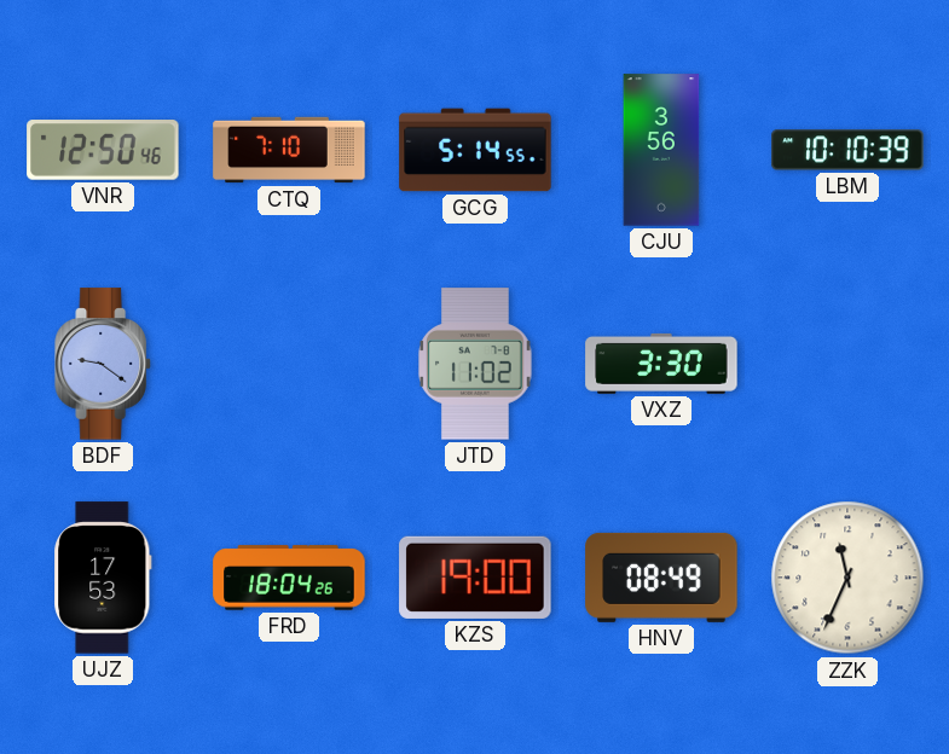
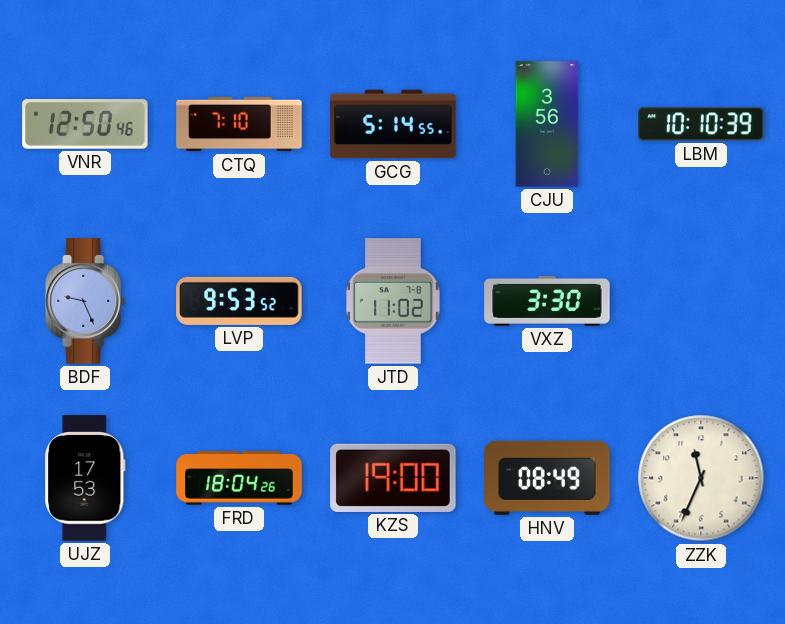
BDF: 9:21 -> 9:26 (85, 301)
LVP: none -> 9:53 (239, 301)
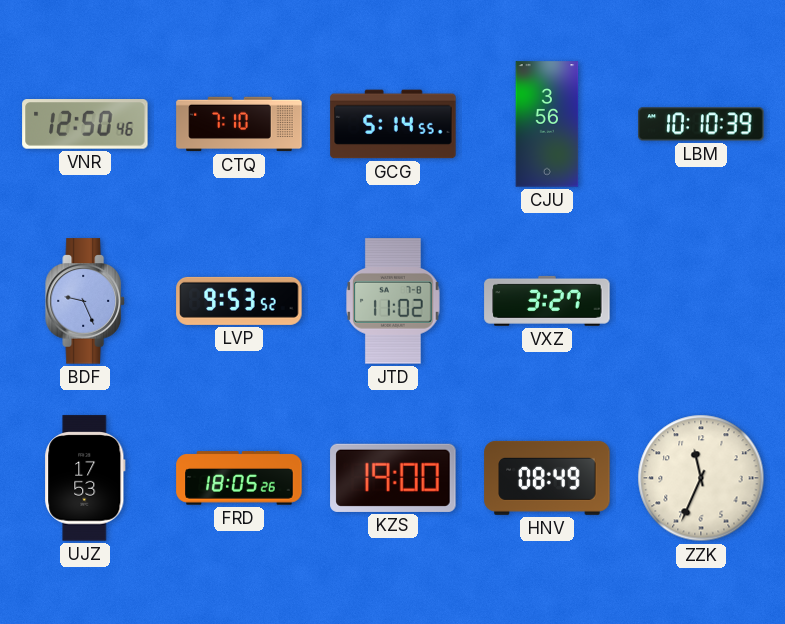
VXZ: 3:30 -> 3:27 (547, 301)
FRD: 18:04 -> 18:05 (239, 478)
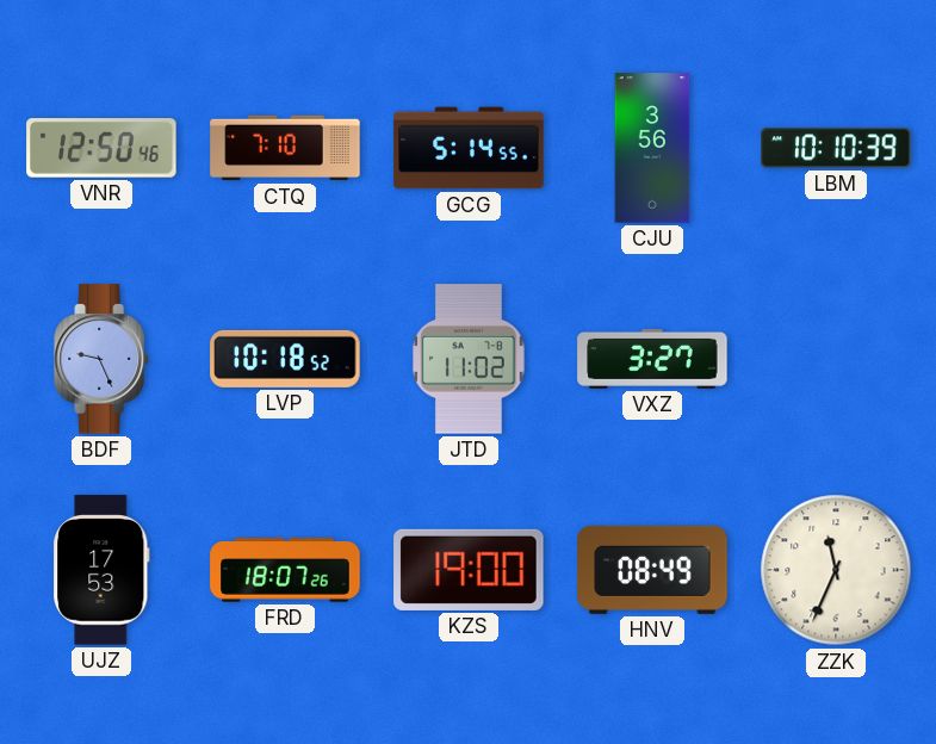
LVP: 9:53 -> 10:18 (285, 359)
FRD: 18:05 -> 18:07 (285, 570)
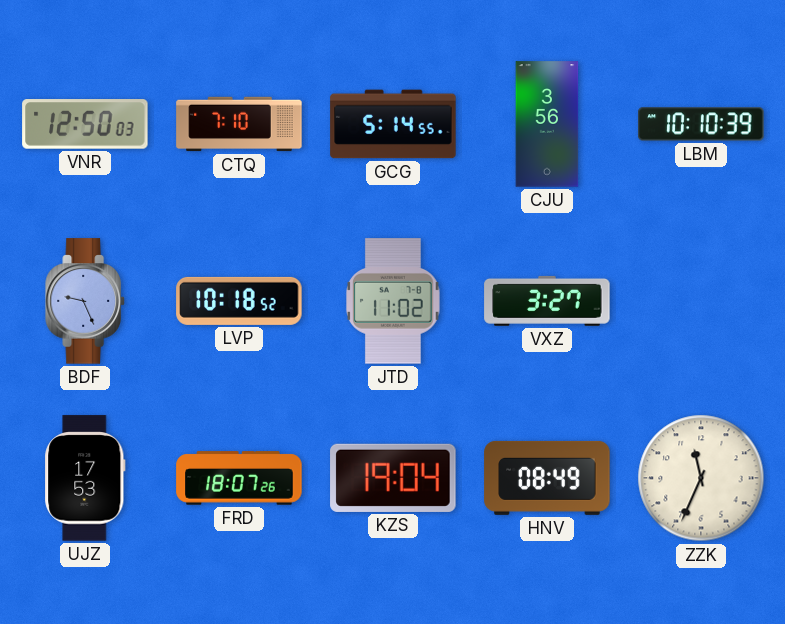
VNR: 12:50:46 -> 12:50:03 (85, 124)
KZS: 19:00 -> 19:04 (393, 478)
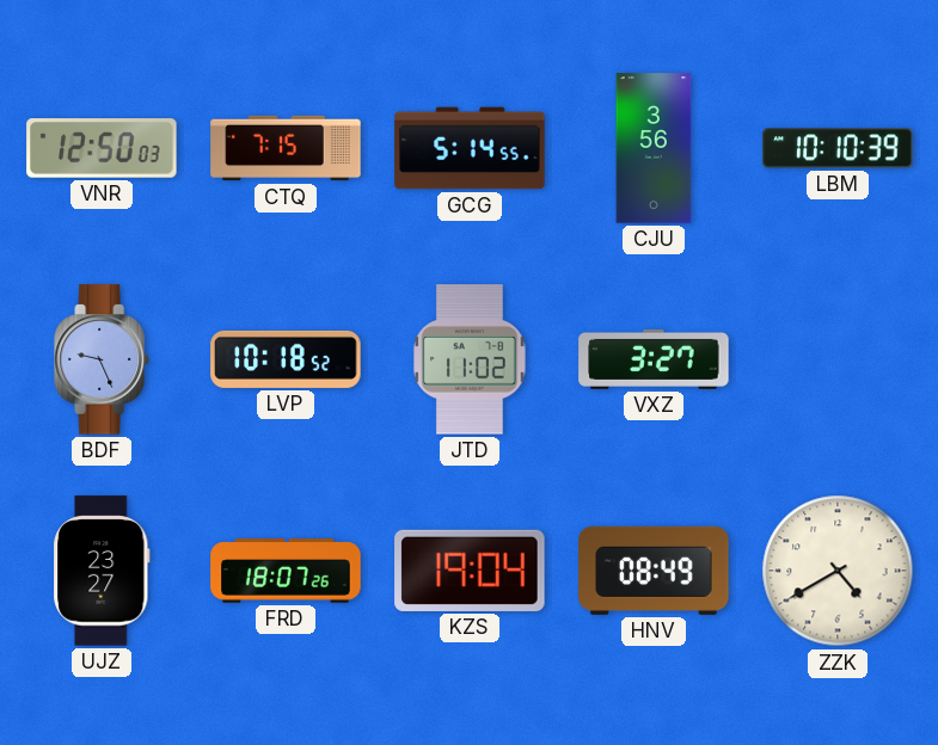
CTQ: 7:10 -> 7:15 (286, 148)
UJZ: 17:53 -> 23:27 (102, 571)
ZZK: 11:34 -> 4:40 (838, 571)
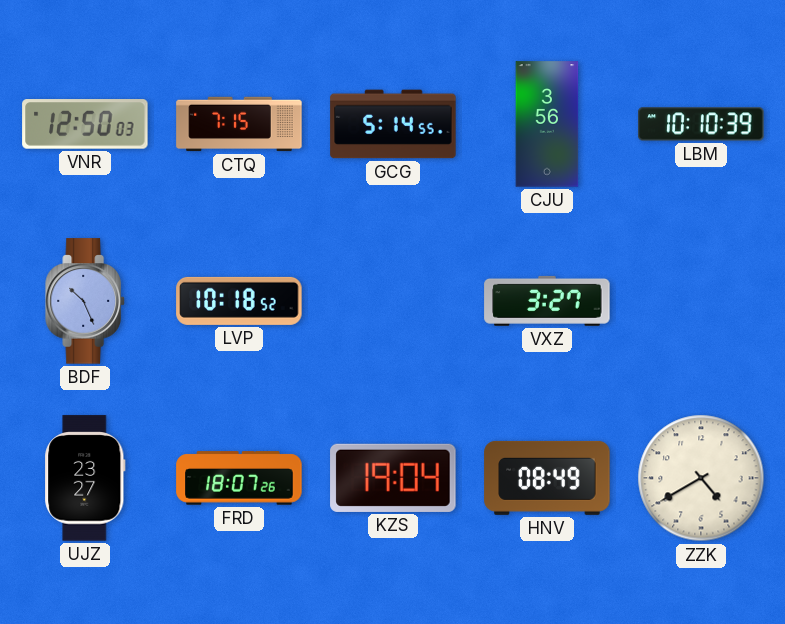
BDF: 9:26 -> 10:26 (85, 301)
JTD: 11:02 -> none (471, 359)
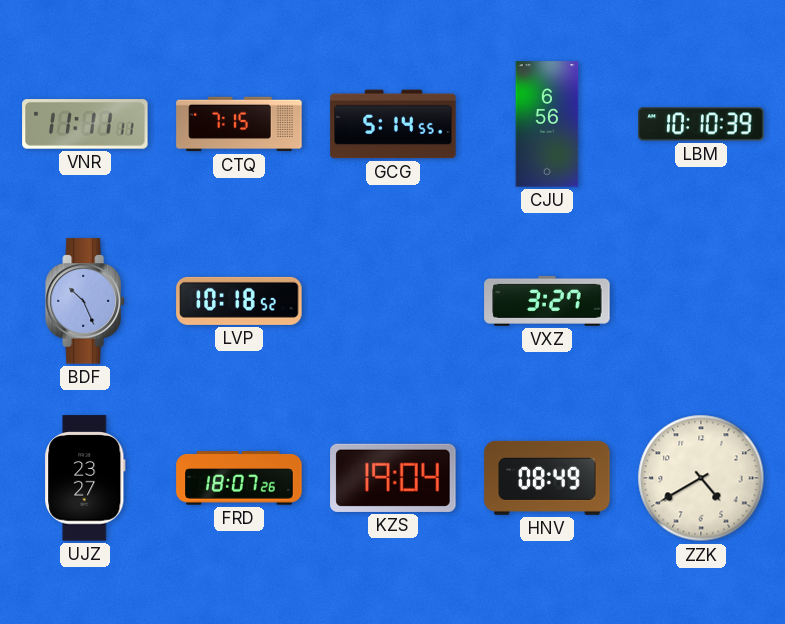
VNR: 12:50 -> 11:11 (85, 124)
CJU: 3:56 -> 6:56 (547, 124)
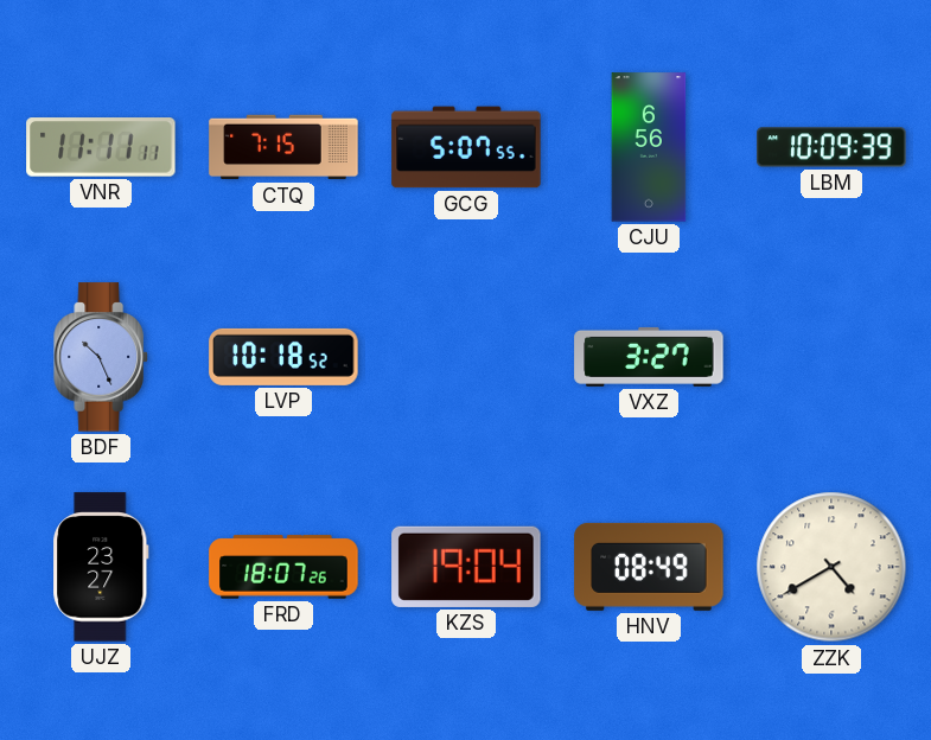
GCG: 5:14 -> 5:07 (466, 147)
LBM: 10:10 -> 10:09 (831, 147)
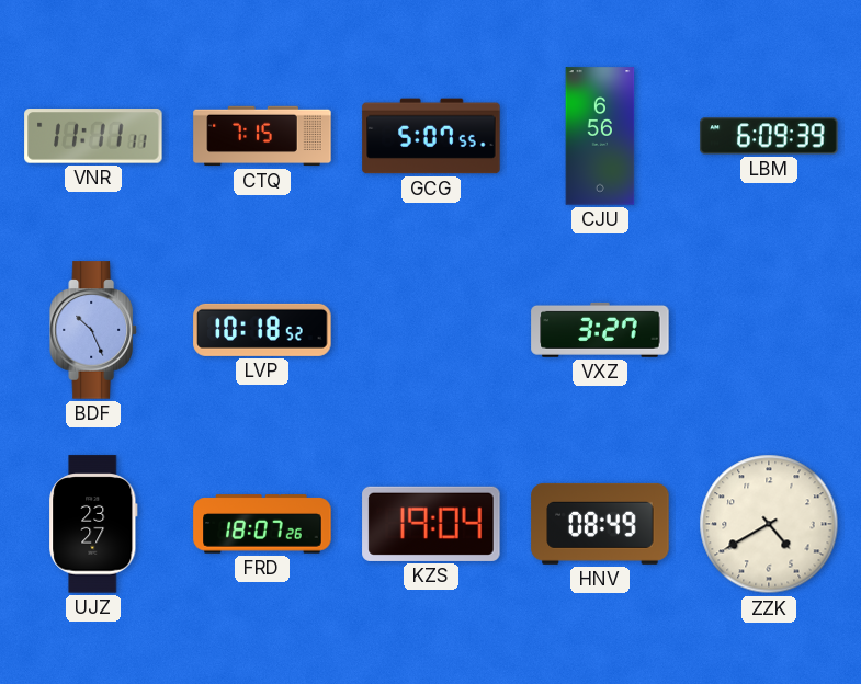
LBM: 10:09 -> 6:09 (769, 136)
